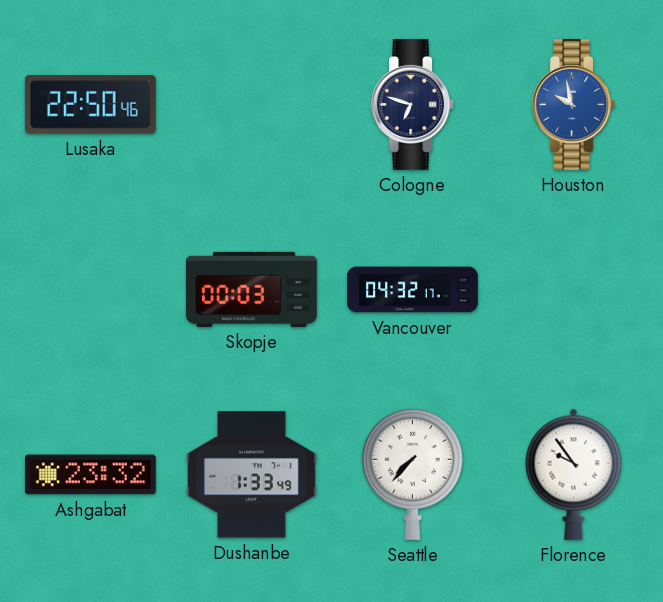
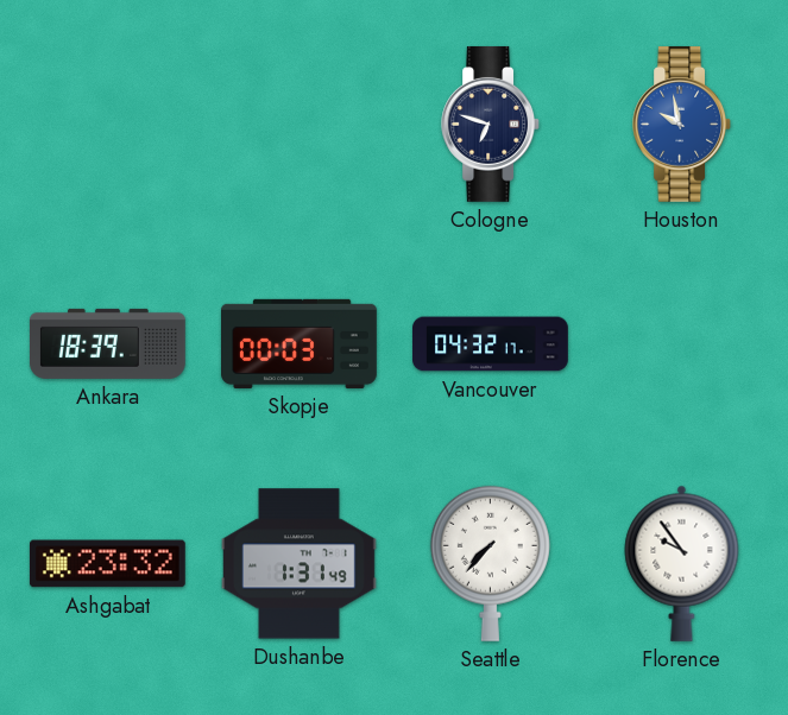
Lusaka: 22:50 -> none (90, 105)
Ankara: none -> 18:39 (108, 343)
Dushanbe: 1:33 -> 1:31 (300, 564)
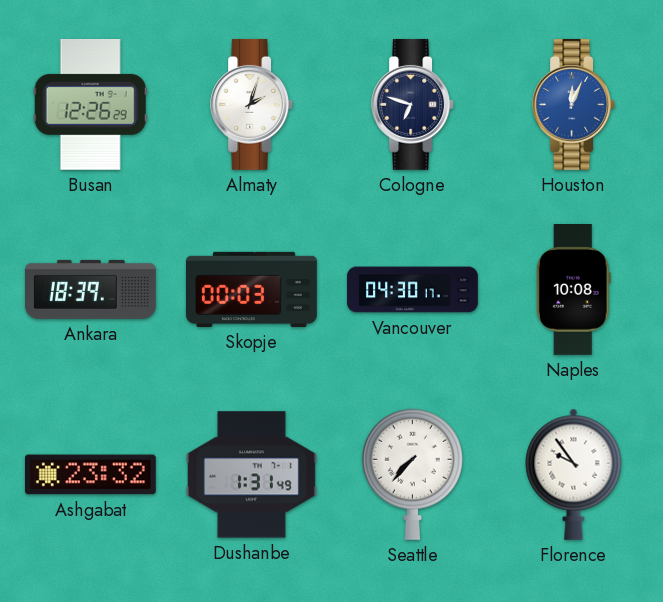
Busan: none -> 12:26 (90, 104)
Almaty: none -> 2:03 (251, 104)
Houston: 9:58 -> 12:04 (573, 104)
Vancouver: 04:32 -> 04:30 (413, 290)
Naples: none -> 10:08 (573, 290)
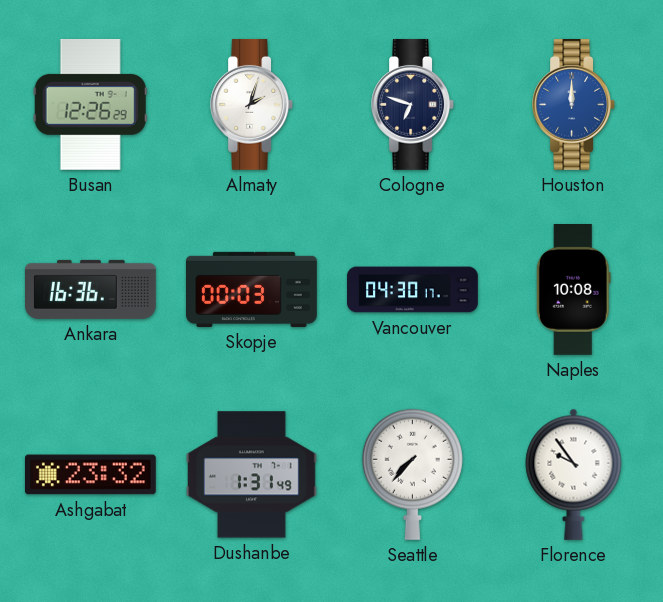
Houston: 12:04 -> 12:00 (573, 104)
Ankara: 18:39 -> 16:36 (91, 289)
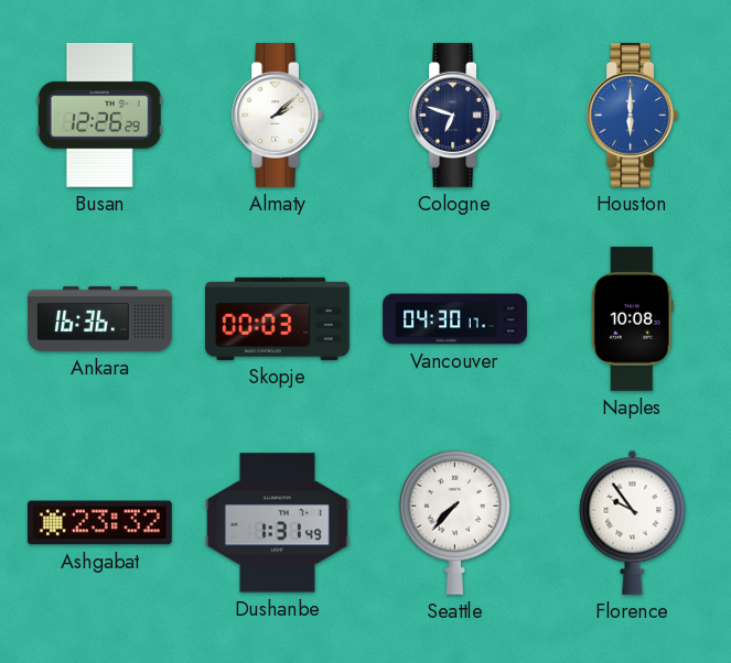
Almaty: 2:03 -> 2:08 (277, 115)
Houston: 12:00 -> 6:00 (632, 115)
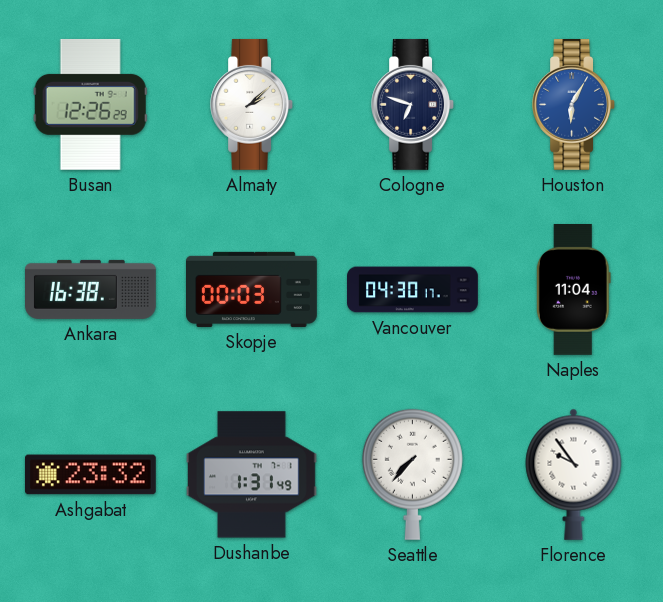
Houston: 6:00 -> 6:05 (573, 104)
Ankara: 16:36 -> 16:38 (91, 289)
Naples: 10:08 -> 11:04 (573, 290)
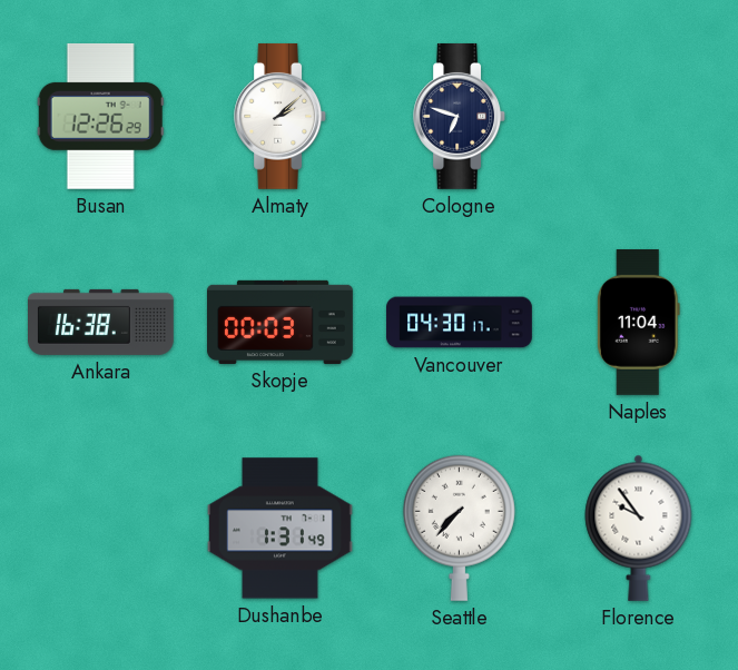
Houston: 6:05 -> none (573, 104)
Ashgabat: 23:32 -> none (90, 475)
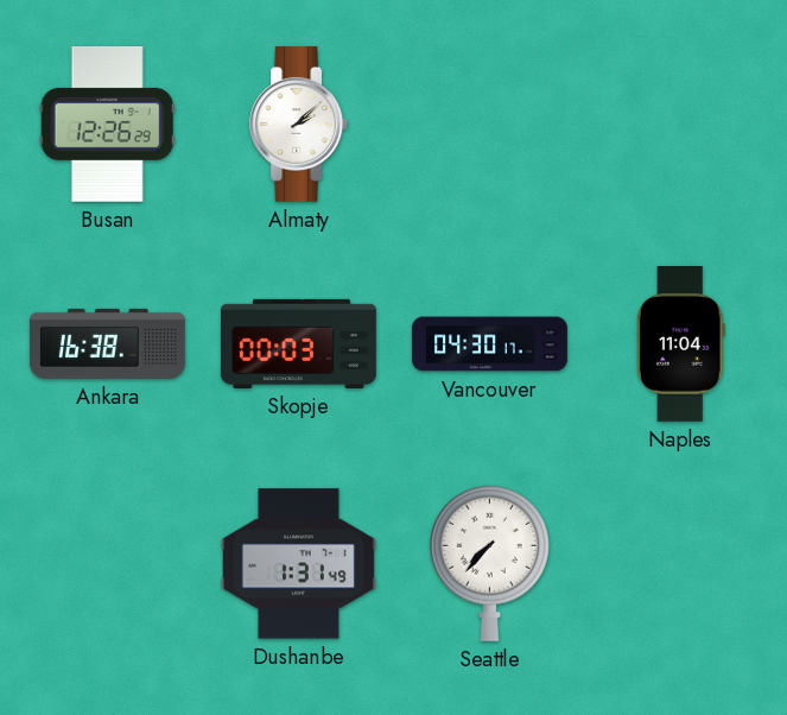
Cologne: 6:48 -> none (459, 116)
Florence: 9:54 -> none (639, 528)
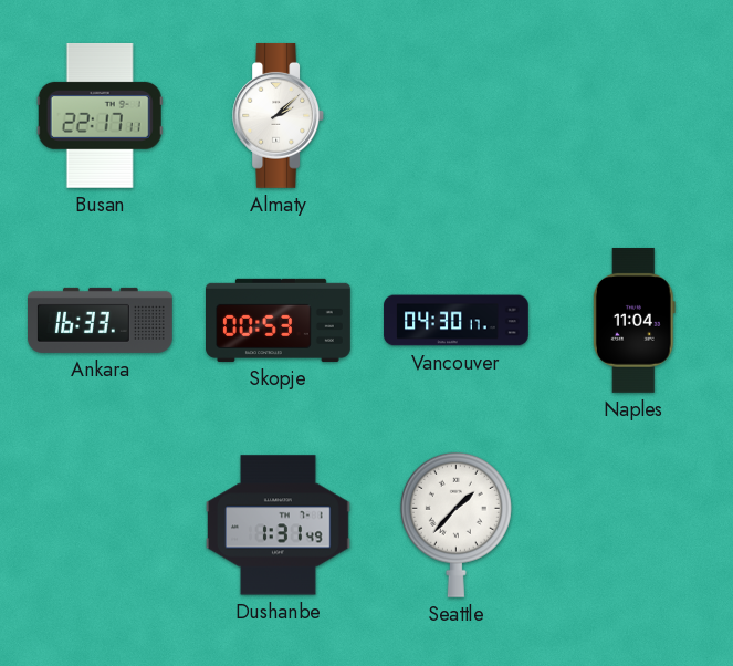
Busan: 12:26 -> 22:17 (100, 115)
Ankara: 16:38 -> 16:33 (101, 320)
Skopje: 00:03 -> 00:53 (279, 320)
Seattle: 7:37 -> 1:37 (455, 524)
